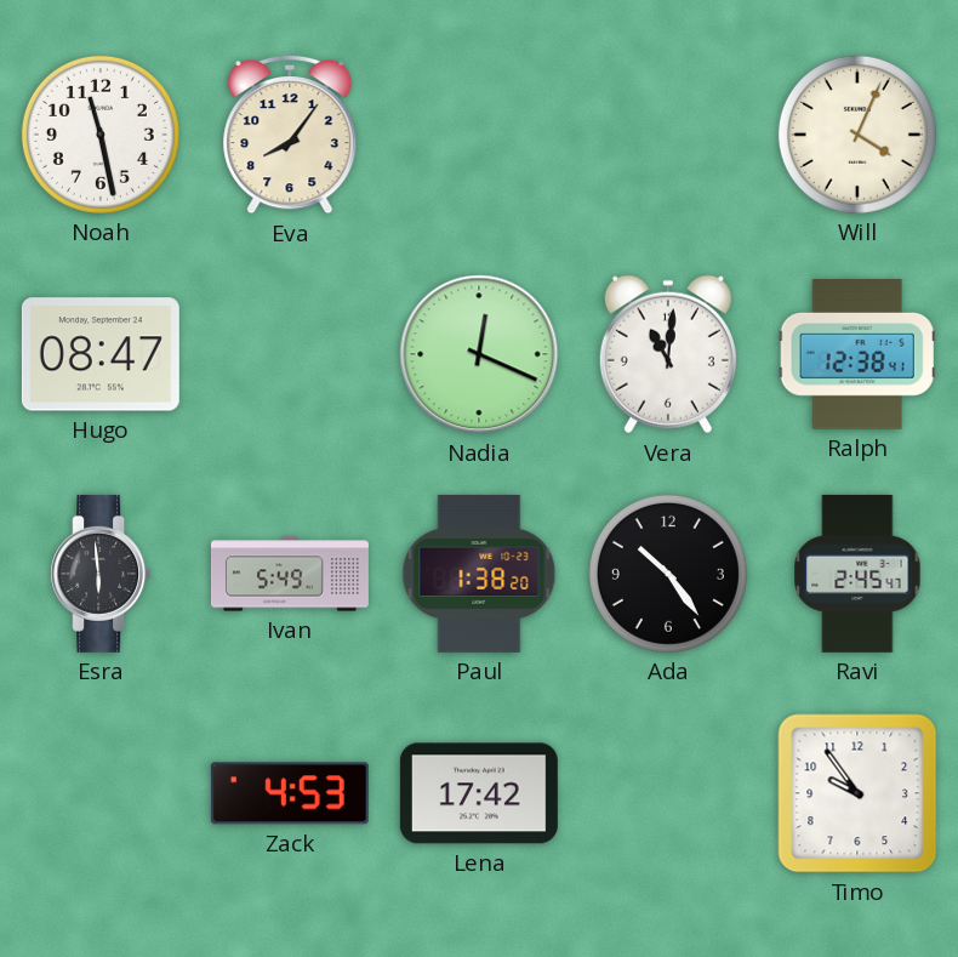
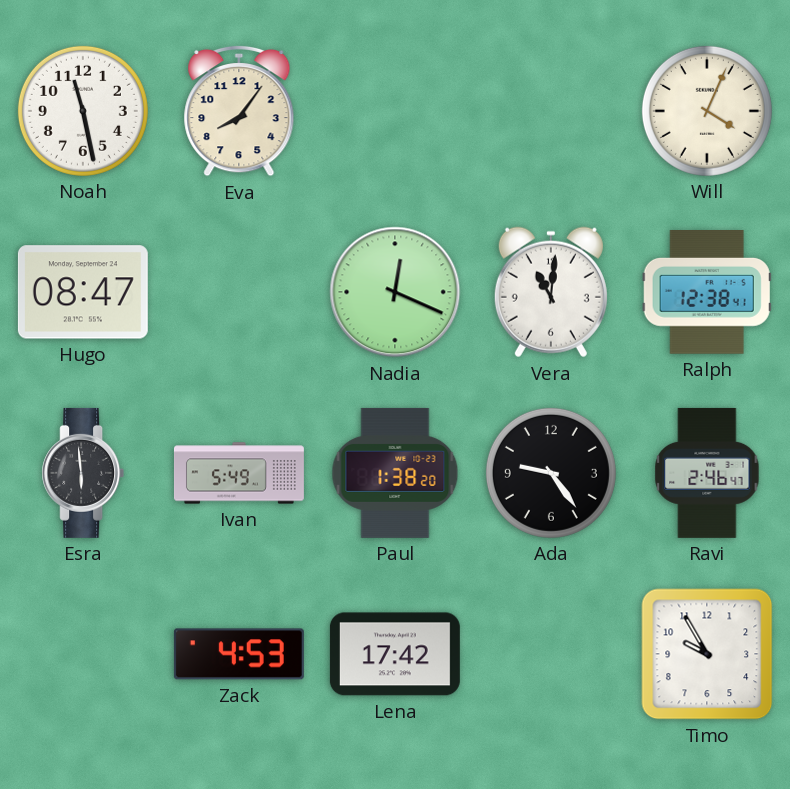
Ada: 10:24 -> 9:24 (551, 473)
Ravi: 2:45 -> 2:46 (707, 473)
Timo: 9:54 -> 9:55 (707, 654)
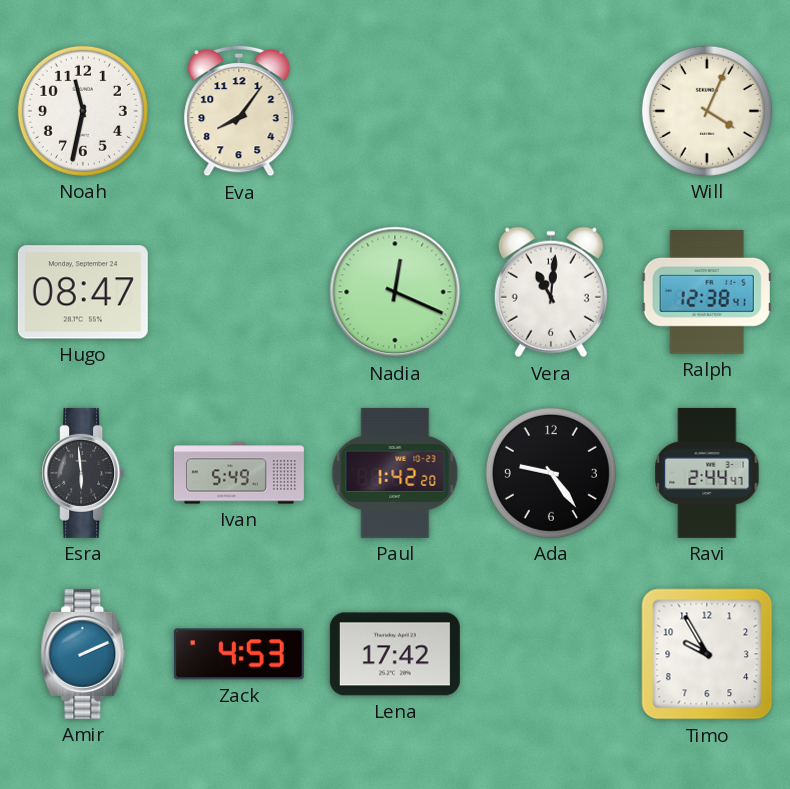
Noah: 11:28 -> 11:32 (83, 111)
Paul: 1:38 -> 1:42 (395, 473)
Ravi: 2:46 -> 2:44 (707, 473)
Amir: none -> 2:11 (83, 654)
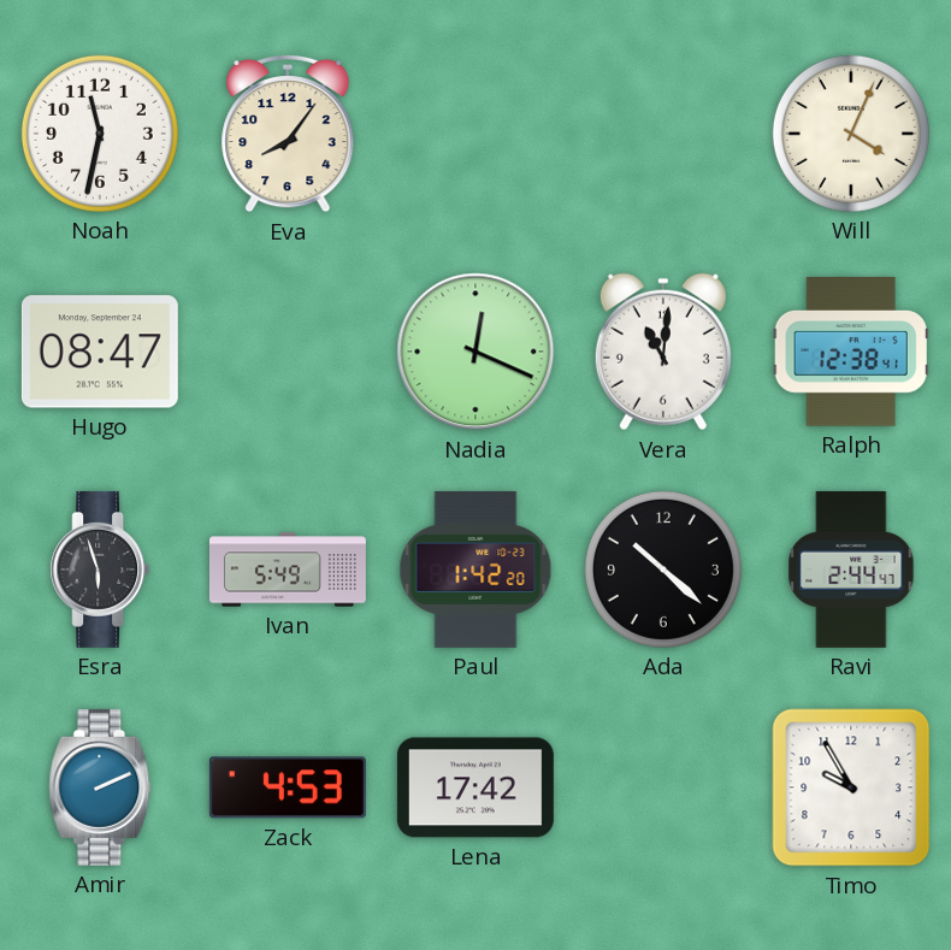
Esra: 5:59 -> 5:57 (100, 570)
Ada: 9:24 -> 10:22 (663, 570)
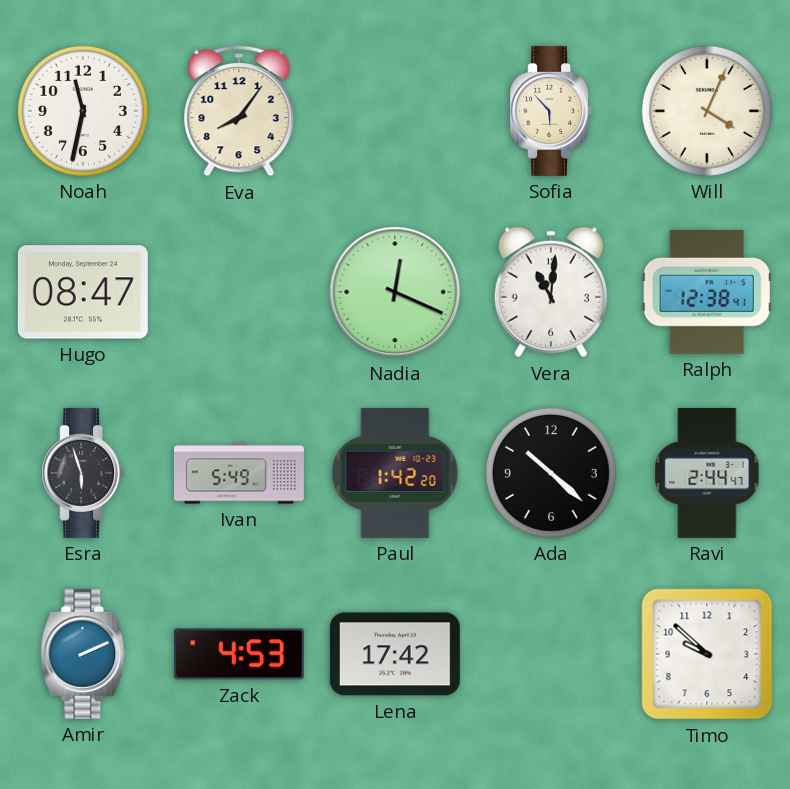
Sofia: none -> 5:53 (551, 111)
Timo: 9:55 -> 9:52 (707, 654)
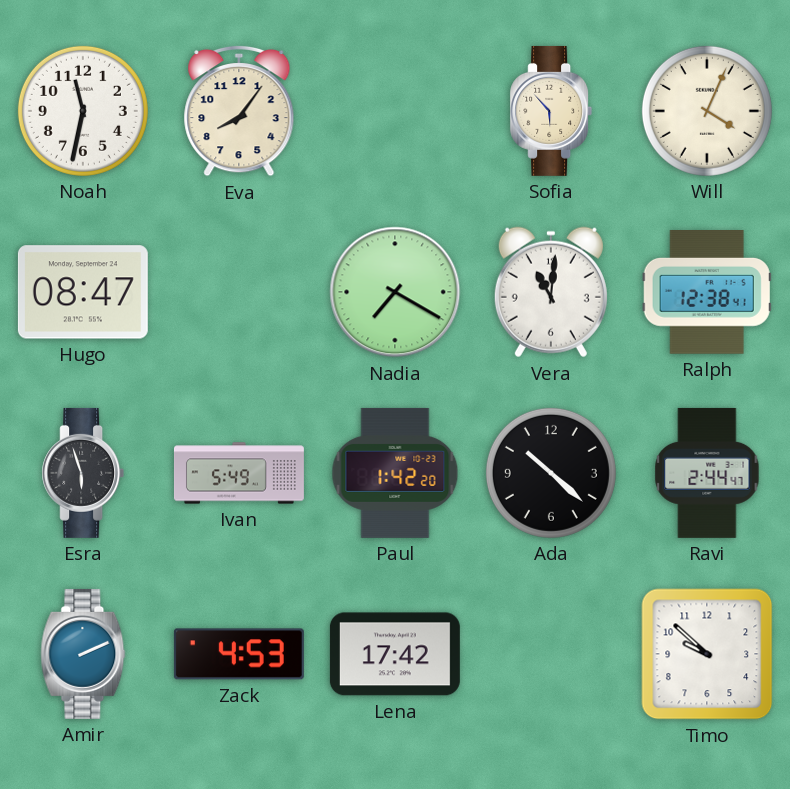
Nadia: 12:19 -> 7:20 (395, 292)
